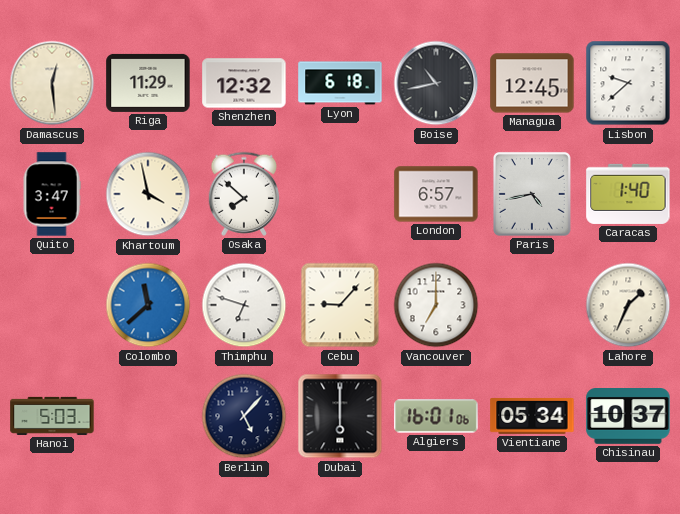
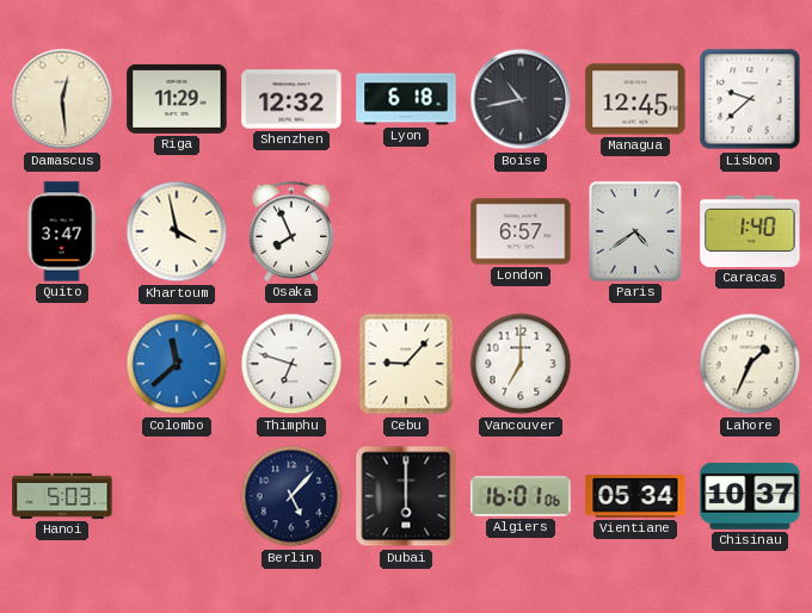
Osaka: 7:52 -> 7:56 (290, 231)
Paris: 4:43 -> 4:39 (635, 231)
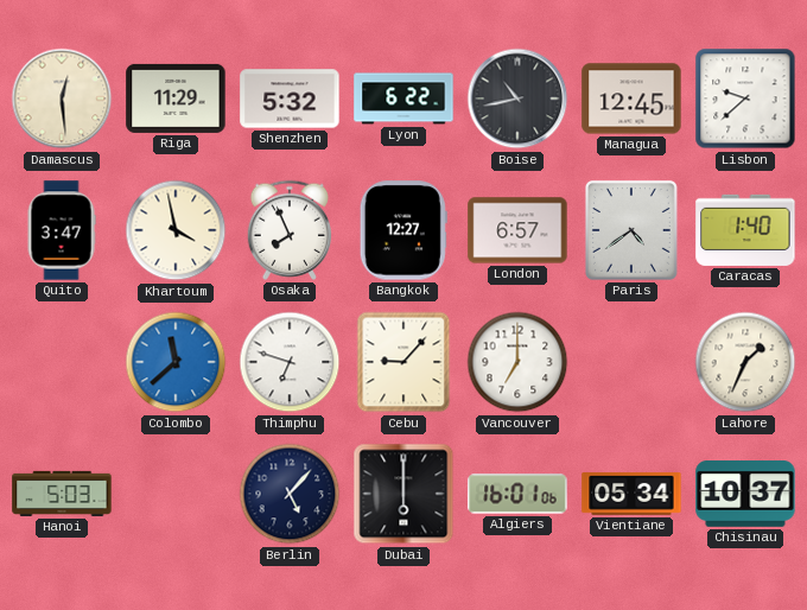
Shenzhen: 12:32 -> 5:32 (290, 99)
Lyon: 6:18 -> 6:22 (403, 99)
Bangkok: none -> 12:27 (403, 230)
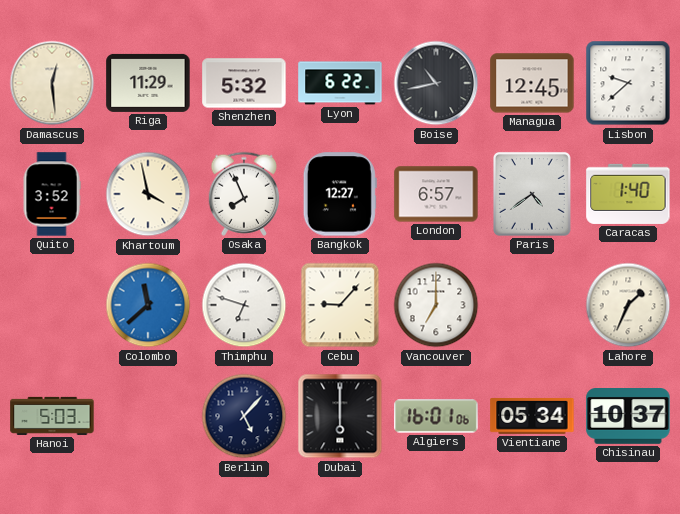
Quito: 3:47 -> 3:52 (52, 194)
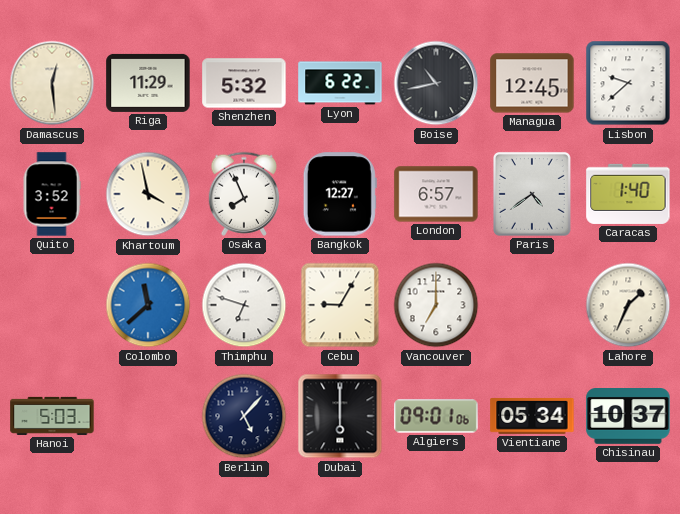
Cebu: 9:07 -> 9:05 (340, 305)
Algiers: 16:01 -> 09:01 (436, 416)
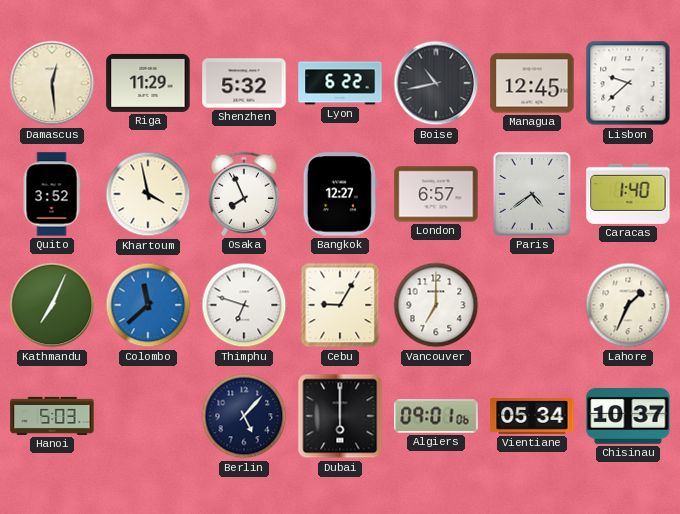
Kathmandu: none -> 7:04 (52, 305)
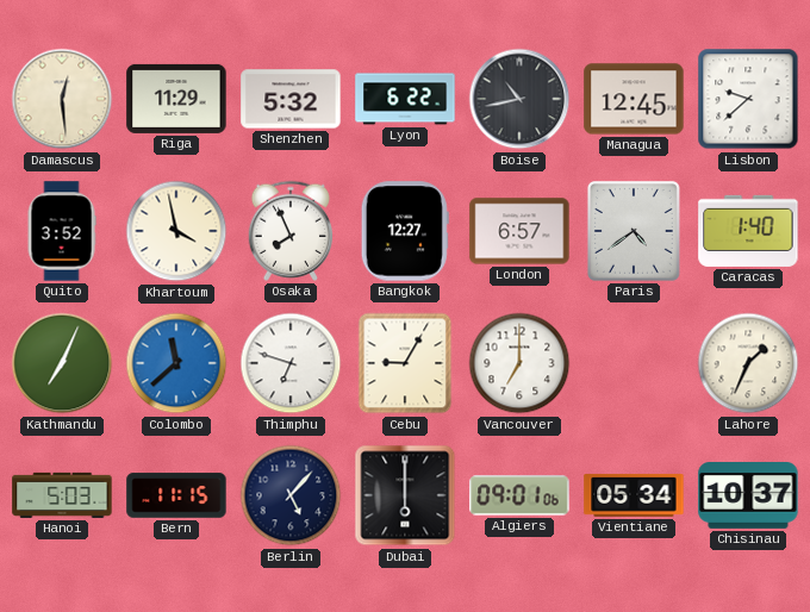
Bern: none -> 11:15 (176, 495)
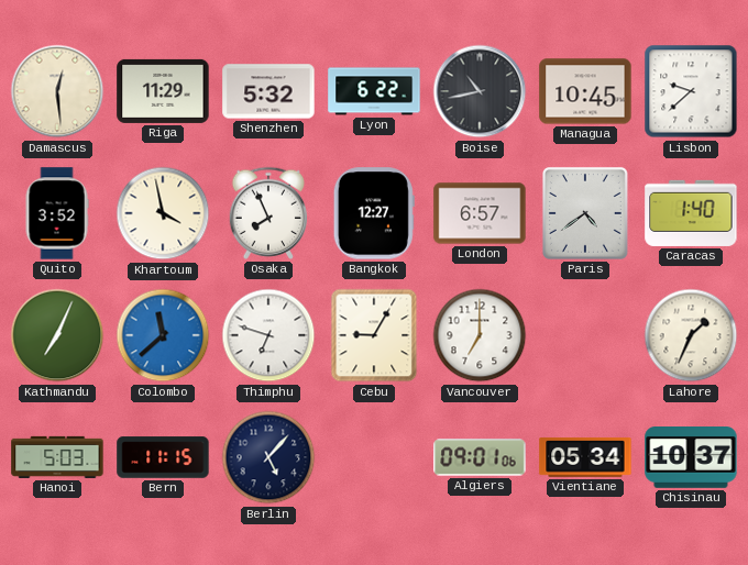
Managua: 12:45 -> 10:45 (585, 91)
Dubai: 6:00 -> none (405, 495)
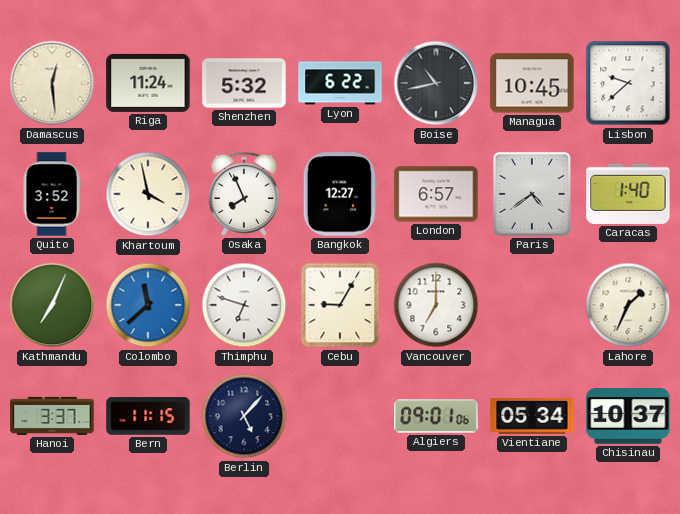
Riga: 11:29 -> 11:24 (148, 83)
Hanoi: 5:03 -> 3:37 (52, 416)
